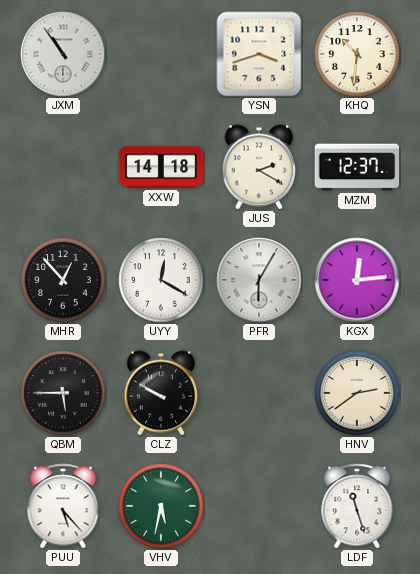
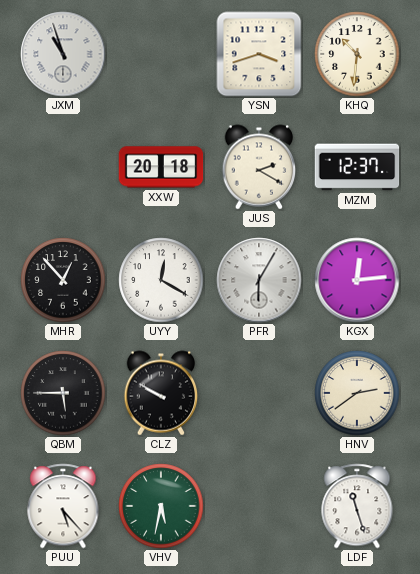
JXM: 10:54 -> 10:57 (63, 54)
XXW: 14:18 -> 20:18 (161, 167)
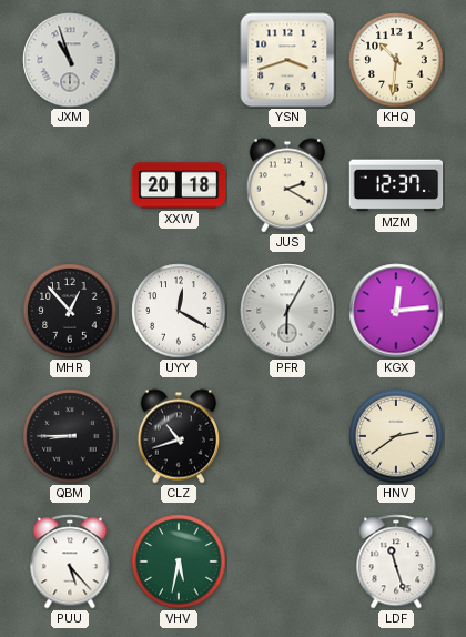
QBM: 5:45 -> 8:45 (70, 436)
CLZ: 9:50 -> 10:42 (179, 436)
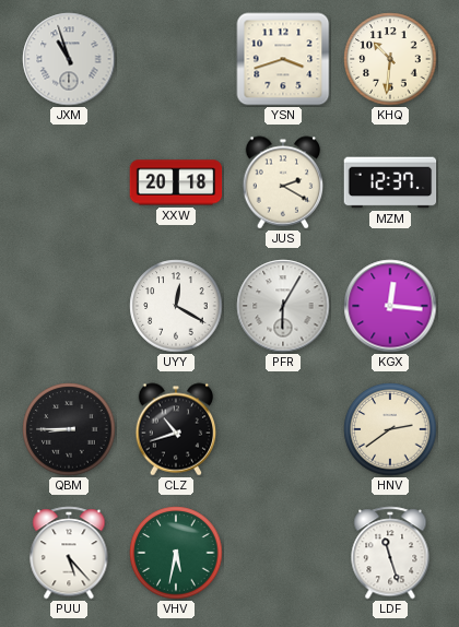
MHR: 12:53 -> none (70, 311)
KGX: 12:14 -> 12:16 (390, 306)
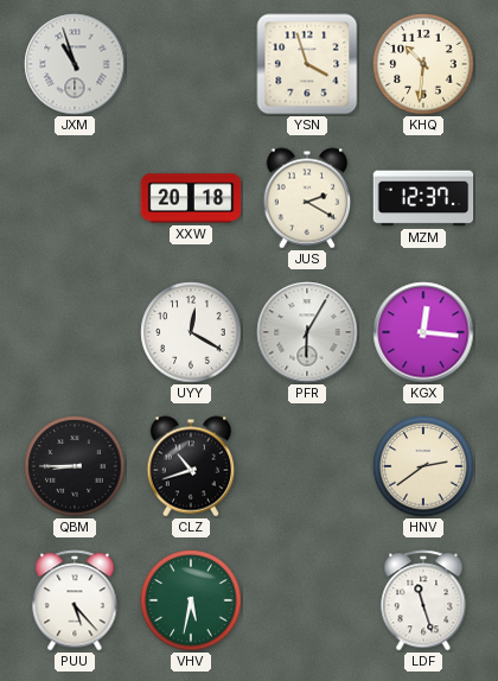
YSN: 3:42 -> 3:57 (307, 64)
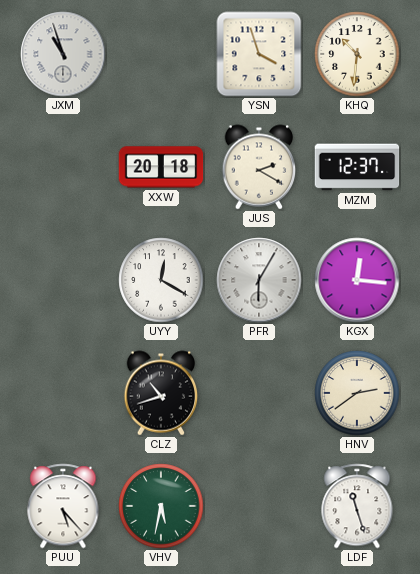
QBM: 8:45 -> none (75, 466)
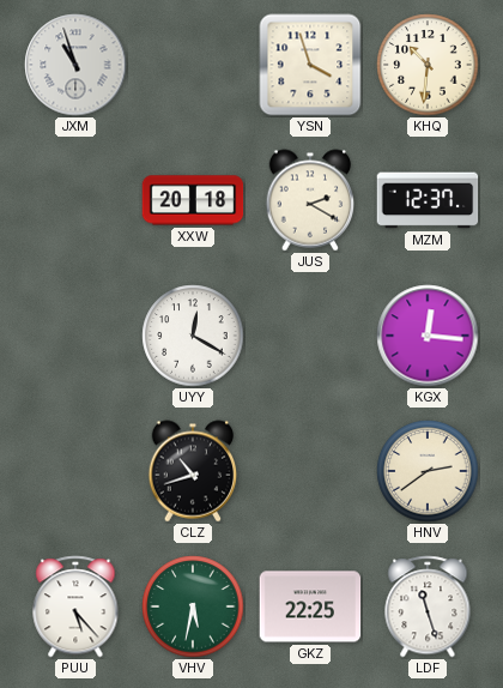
PFR: 6:05 -> none (259, 280)
GKZ: none -> 22:25 (310, 606)
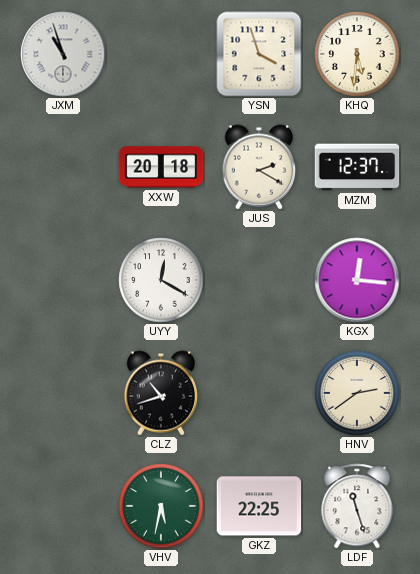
KHQ: 10:31 -> 5:31 (357, 54)
PUU: 5:23 -> none (75, 606)
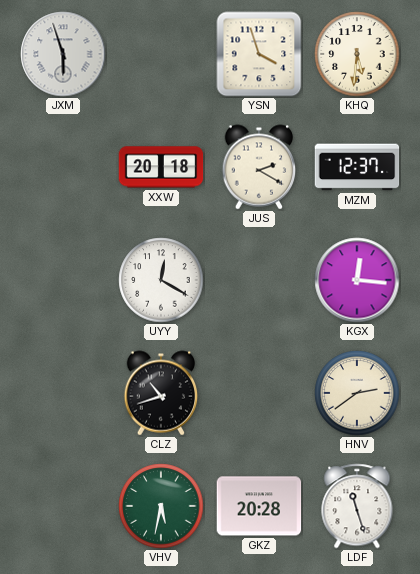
JXM: 10:57 -> 5:57 (63, 54)
GKZ: 22:25 -> 20:28 (259, 506)
